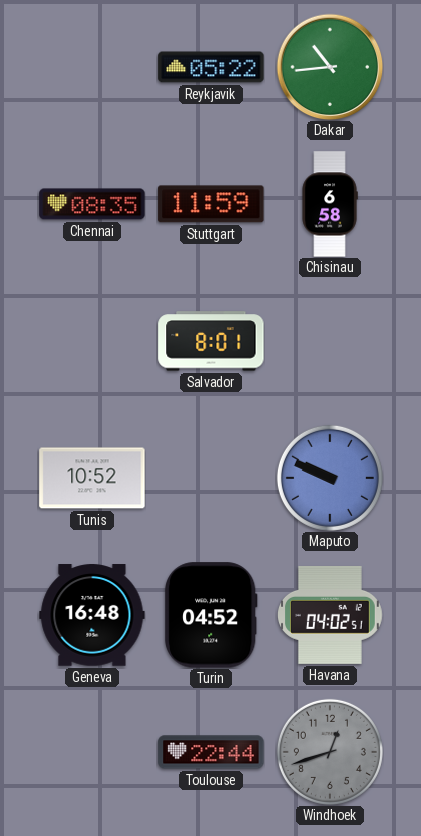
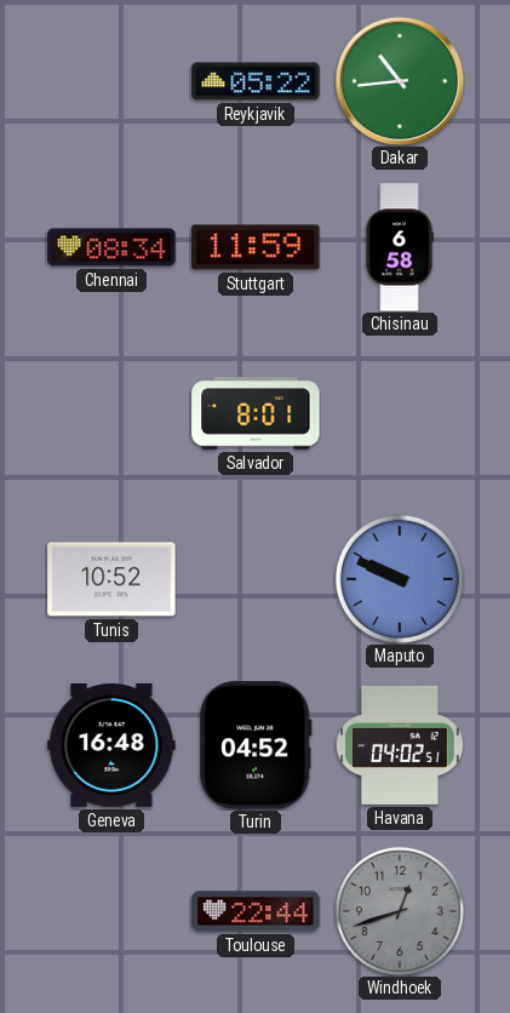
Chennai: 08:35 -> 08:34 (111, 247)
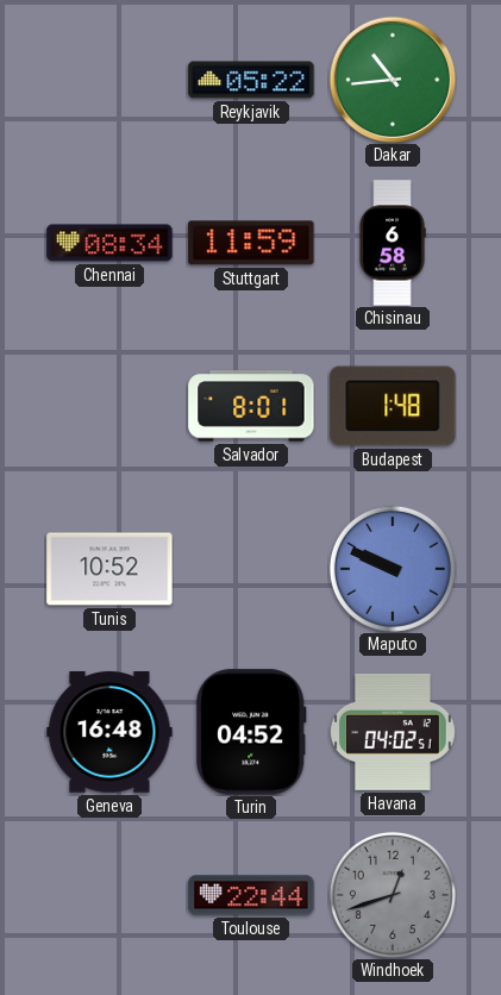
Budapest: none -> 1:48 (393, 406)
